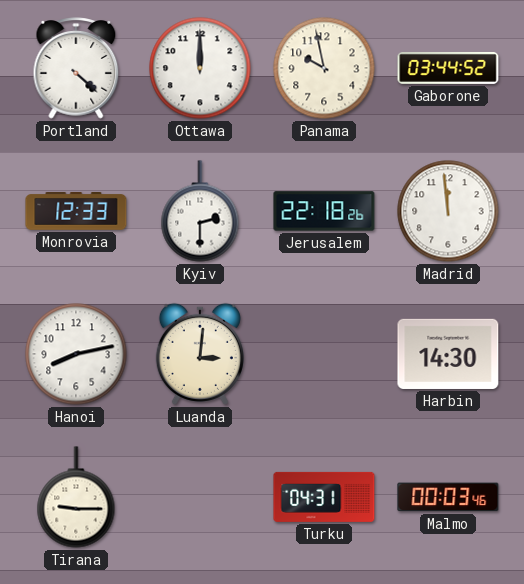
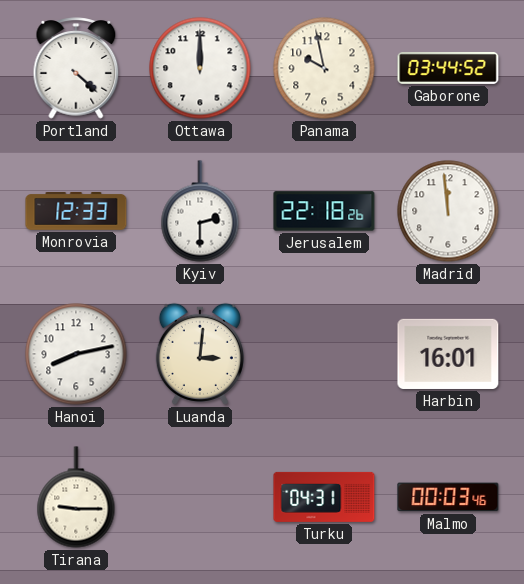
Harbin: 14:30 -> 16:01 (448, 354)
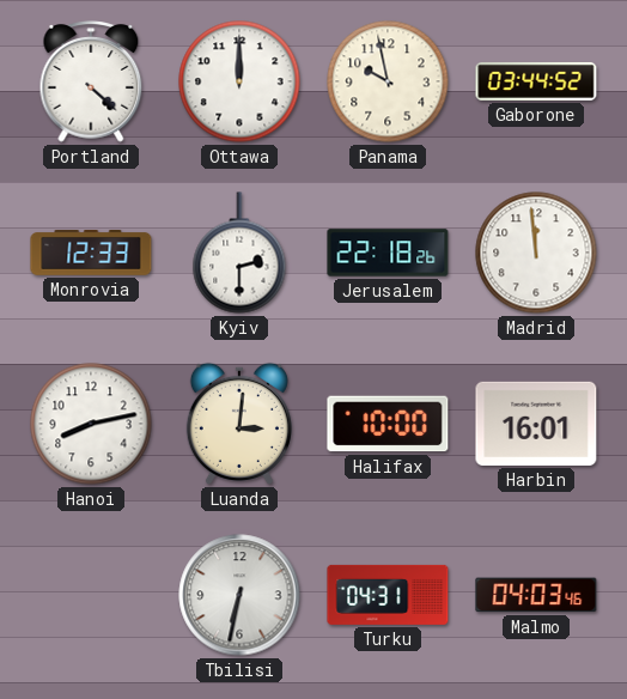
Halifax: none -> 10:00 (388, 424)
Tirana: 9:15 -> none (76, 497)
Tbilisi: none -> 6:32 (239, 595)
Malmo: 00:03 -> 04:03 (536, 595)
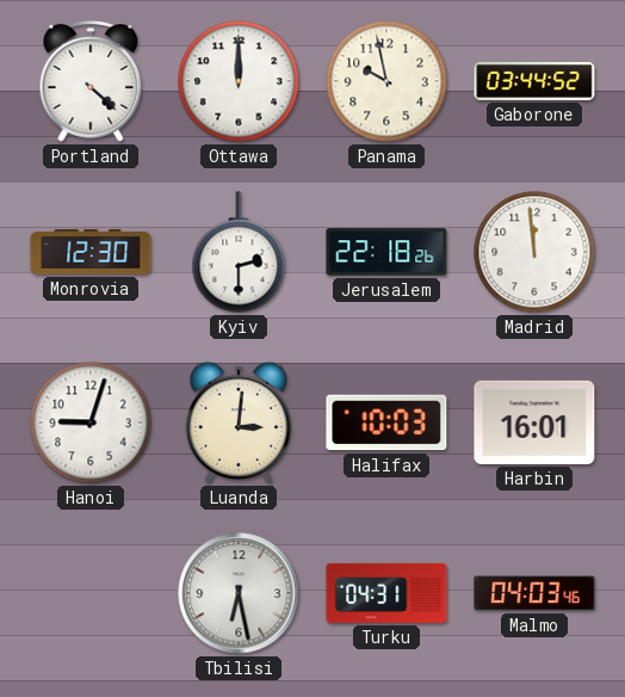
Monrovia: 12:33 -> 12:30 (91, 253)
Hanoi: 8:13 -> 9:03 (91, 422)
Halifax: 10:00 -> 10:03 (386, 422)
Tbilisi: 6:32 -> 6:28 (239, 593)
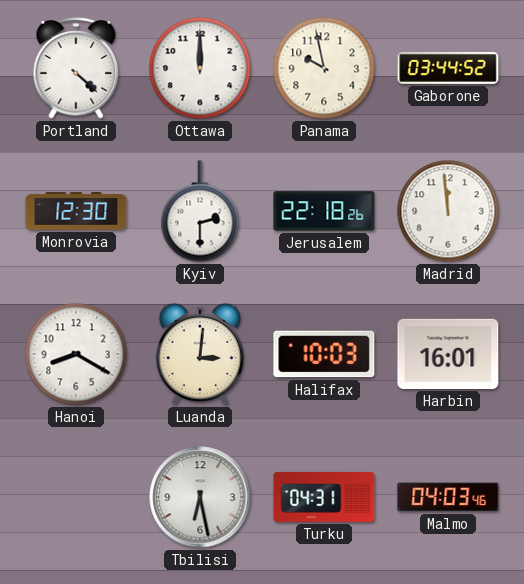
Hanoi: 9:03 -> 8:20 (76, 354)
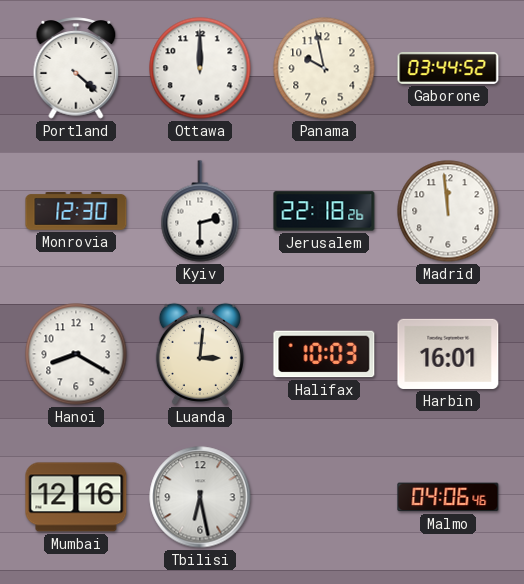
Mumbai: none -> 12:16 (76, 497)
Turku: 04:31 -> none (324, 497)
Malmo: 04:03 -> 04:06 (448, 497)
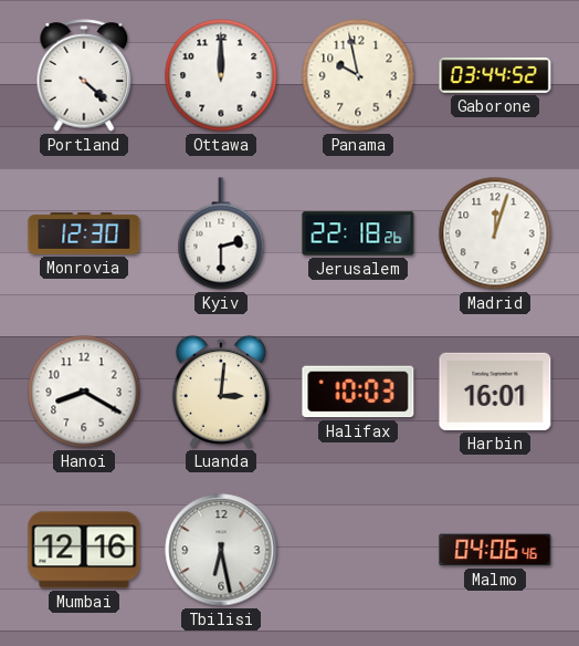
Madrid: 11:59 -> 12:03 (495, 233)
